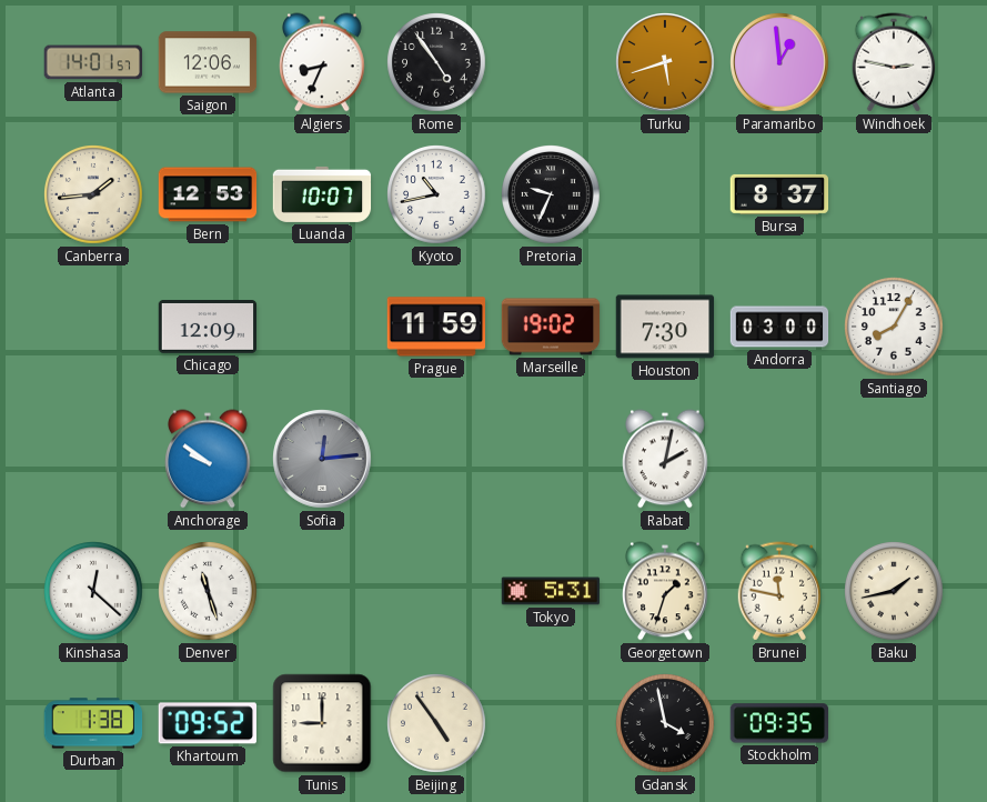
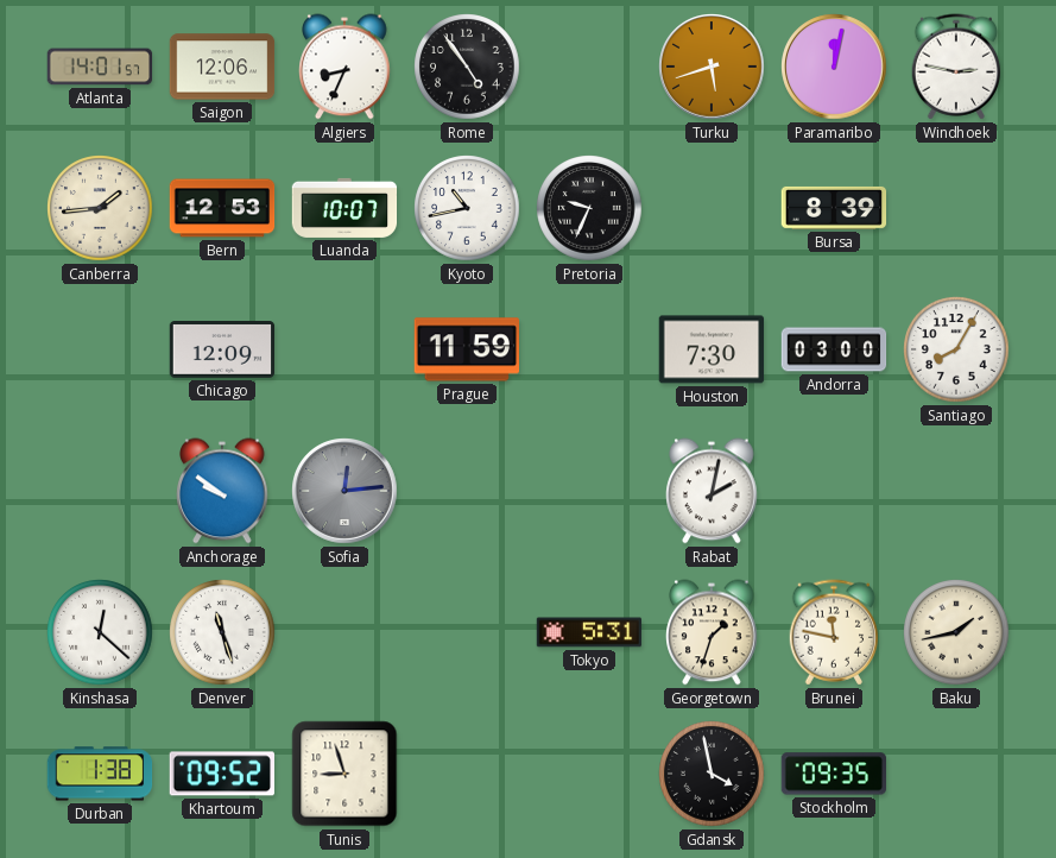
Paramaribo: 12:59 -> 12:02 (834, 67)
Bursa: 8:37 -> 8:39 (834, 208)
Marseille: 19:02 -> none (551, 327)
Tunis: 9:00 -> 8:57 (344, 774)
Beijing: 4:54 -> none (436, 723)
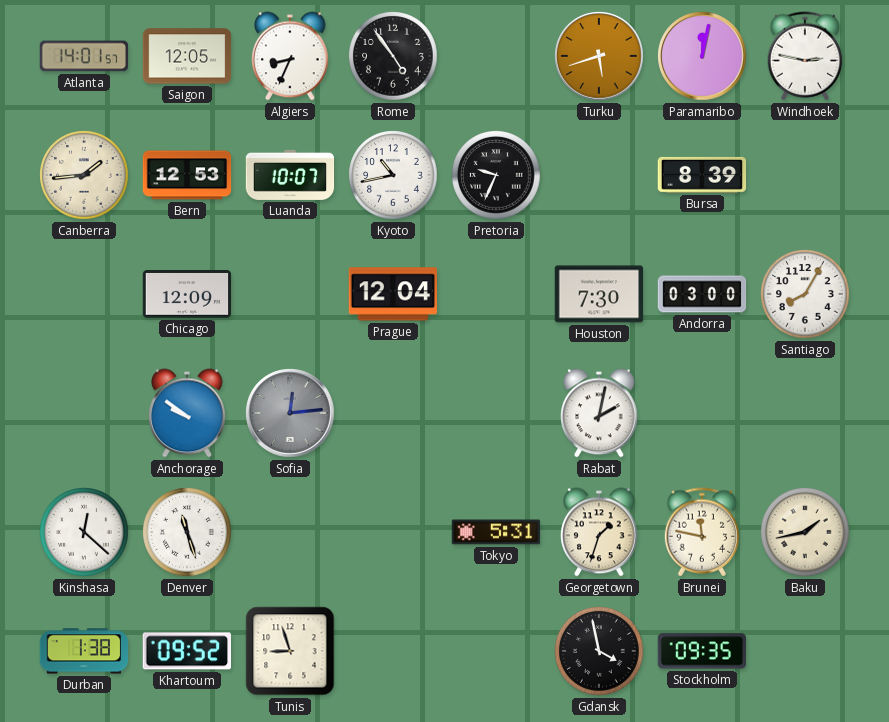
Saigon: 12:06 -> 12:05 (187, 56)
Prague: 11:59 -> 12:04 (392, 294)
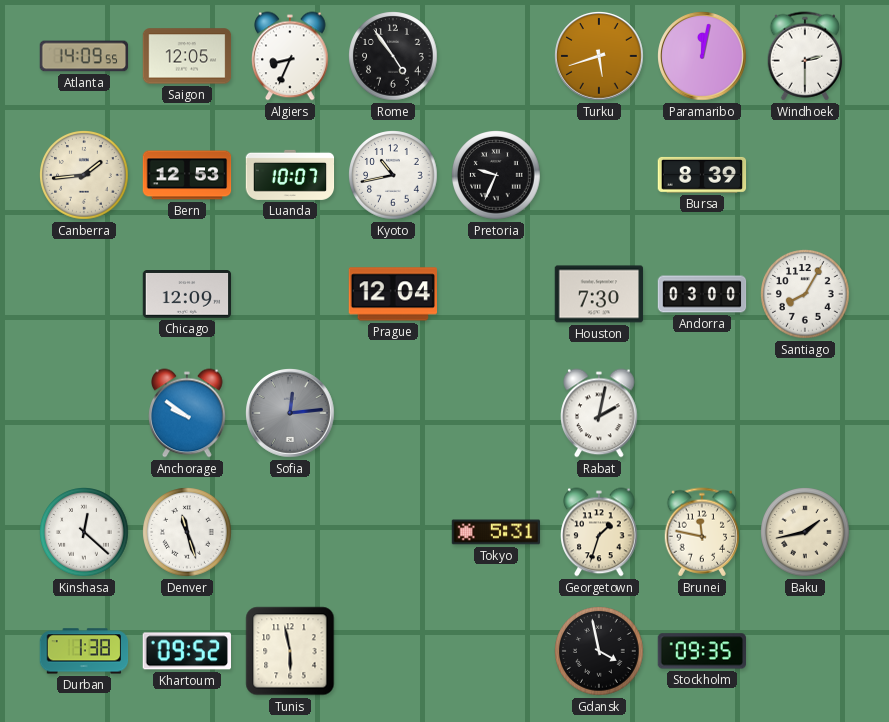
Atlanta: 14:01 -> 14:09 (84, 56)
Windhoek: 2:47 -> 2:30 (805, 56)
Tunis: 8:57 -> 5:58 (290, 651)
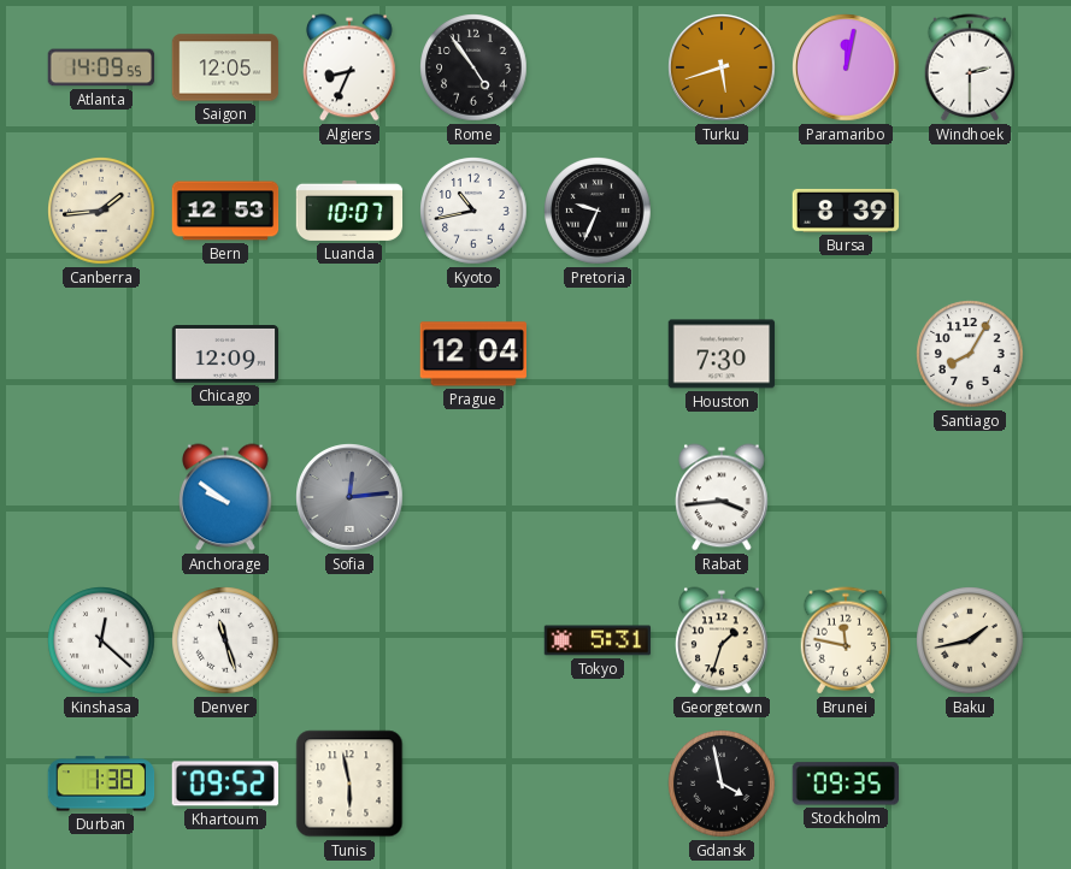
Andorra: 03:00 -> none (702, 294)
Rabat: 2:02 -> 3:44 (722, 497)
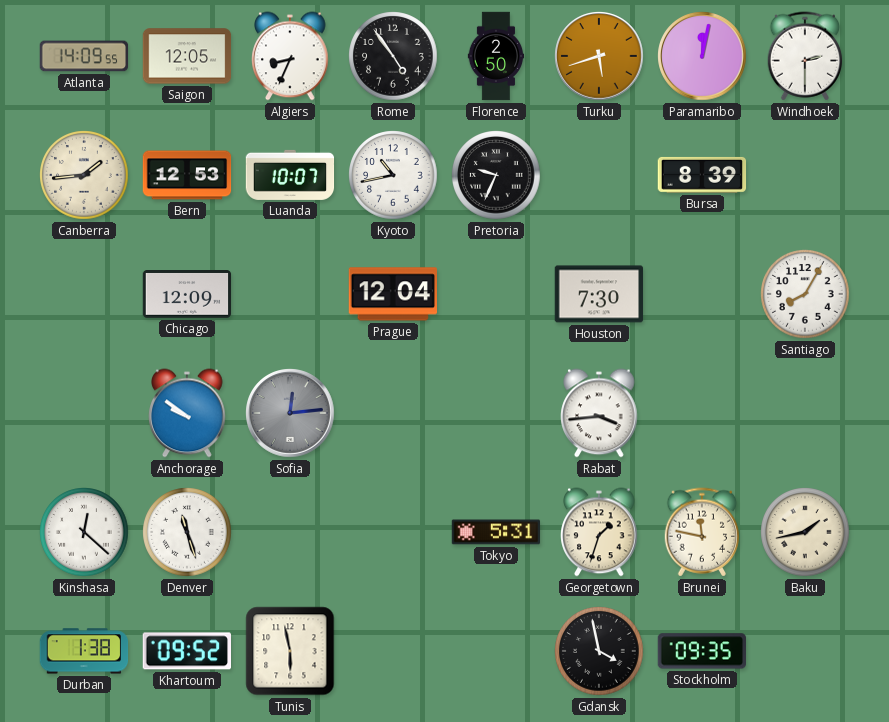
Florence: none -> 2:50 (496, 56)
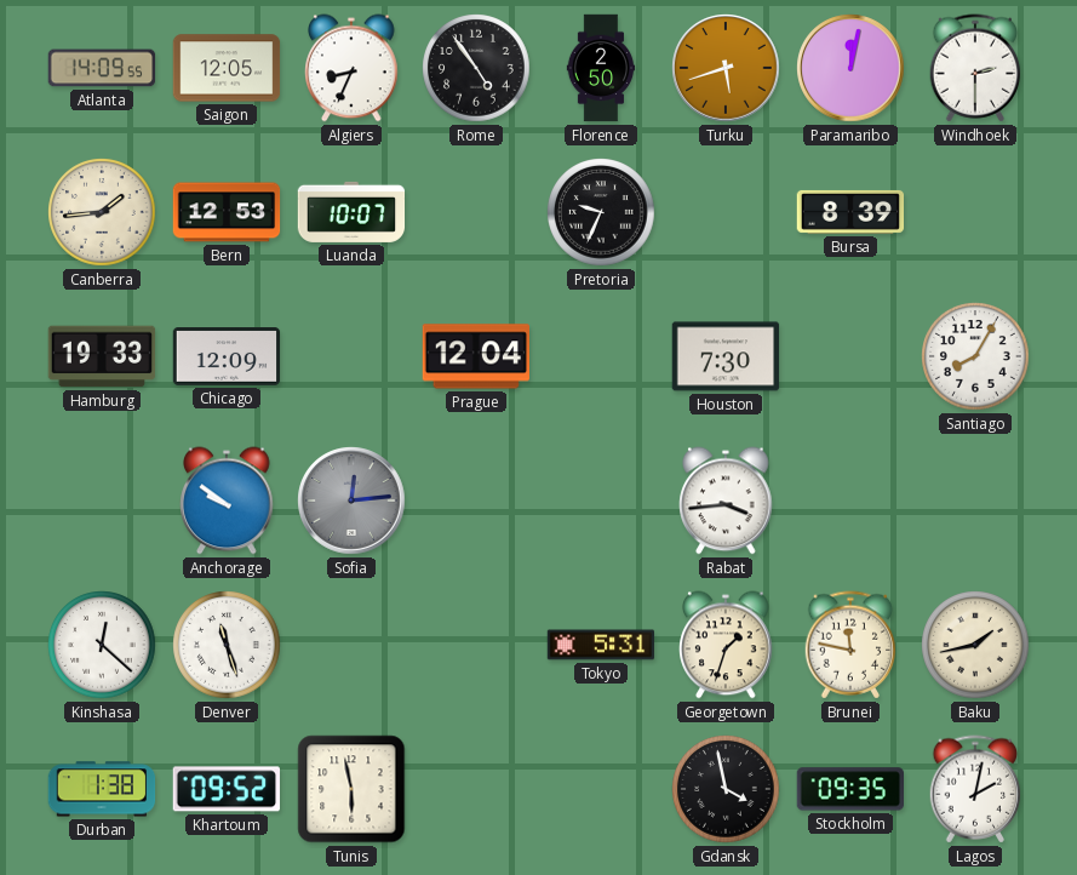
Kyoto: 10:43 -> none (393, 175)
Hamburg: none -> 19:33 (102, 356)
Lagos: none -> 2:02 (975, 789)
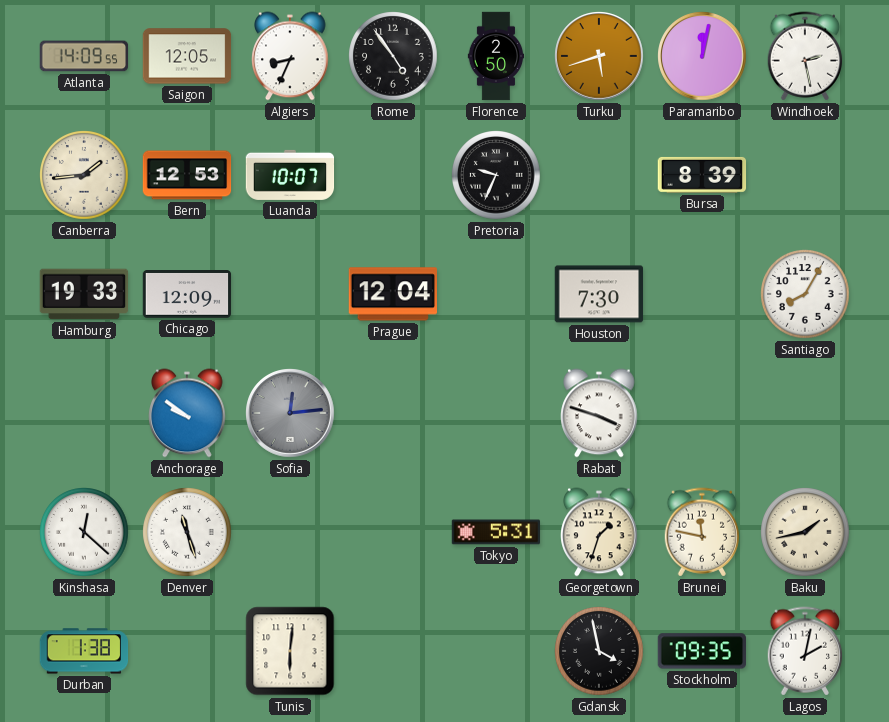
Windhoek: 2:30 -> 2:28 (805, 56)
Rabat: 3:44 -> 3:48 (599, 413)
Khartoum: 09:52 -> none (225, 789)
Tunis: 5:58 -> 6:01 (290, 651)
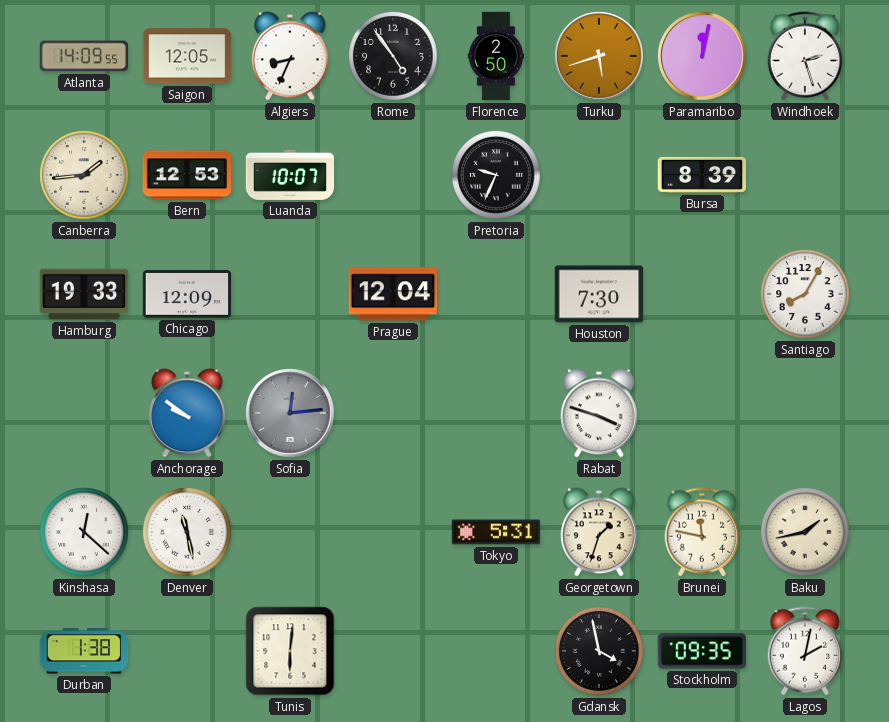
Windhoek: 2:28 -> 2:27 (805, 56)
Denver: 11:27 -> 11:28 (187, 532)
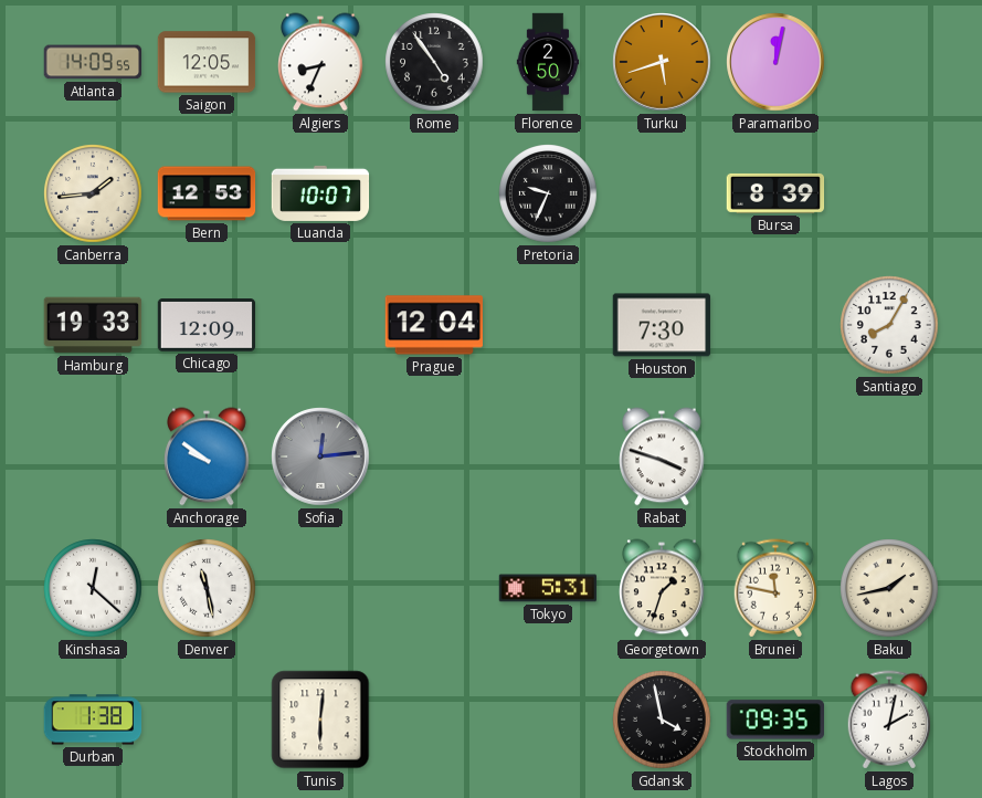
Windhoek: 2:27 -> none (805, 56)
